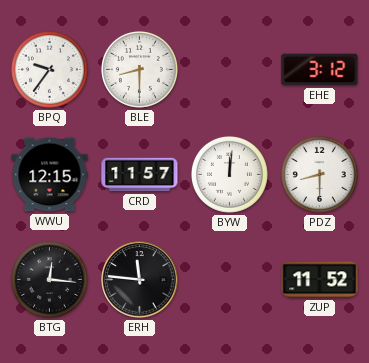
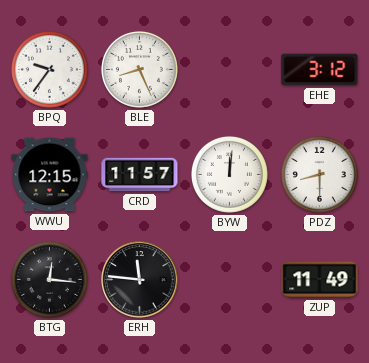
BLE: 8:30 -> 8:26 (139, 69)
ZUP: 11:52 -> 11:49 (320, 280)
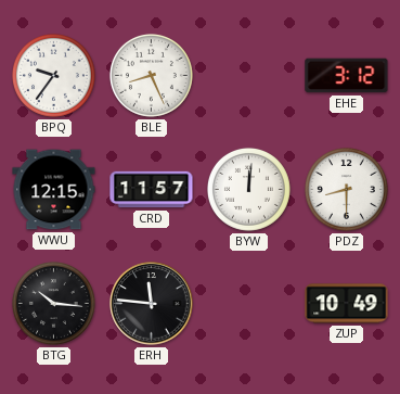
BTG: 12:16 -> 10:16 (53, 303)
ZUP: 11:49 -> 10:49 (347, 304)
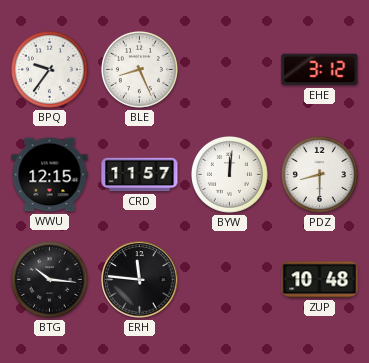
ZUP: 10:49 -> 10:48 (320, 280)
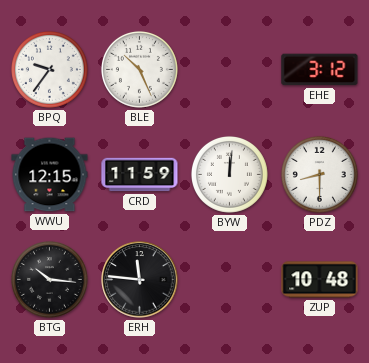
BLE: 8:26 -> 10:26 (139, 69)
CRD: 11:57 -> 11:59 (140, 175)
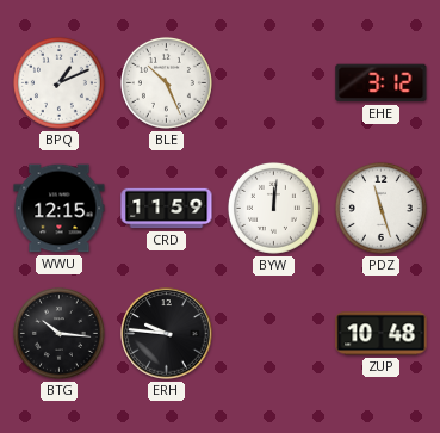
BPQ: 9:36 -> 1:11 (58, 82)
PDZ: 8:30 -> 11:27 (380, 208)
ERH: 11:46 -> 9:46 (167, 334)
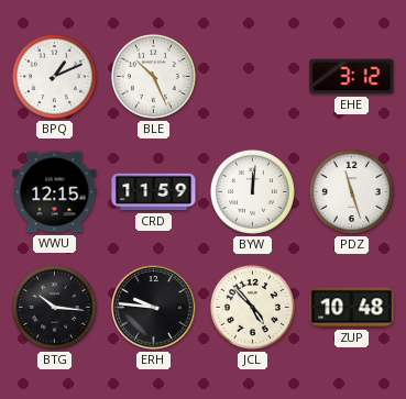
JCL: none -> 4:53 (252, 307)
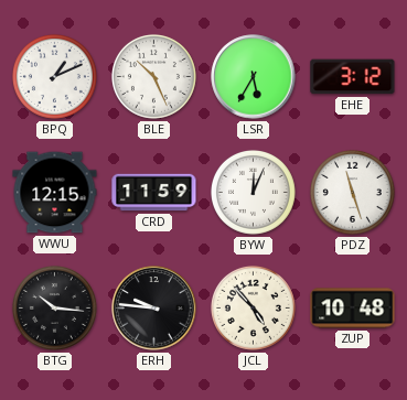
LSR: none -> 5:35 (254, 77)
BYW: 12:01 -> 12:04 (253, 192)
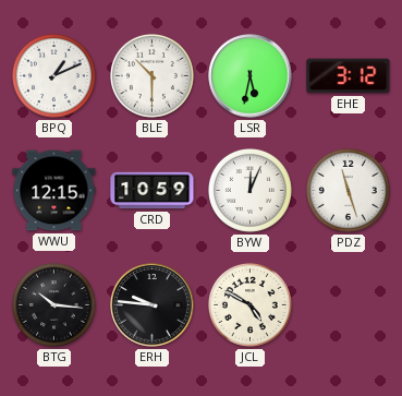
BLE: 10:26 -> 10:30 (151, 75)
LSR: 5:35 -> 5:32 (251, 76)
CRD: 11:59 -> 10:59 (153, 191)
JCL: 4:53 -> 4:50 (249, 304)
ZUP: 10:48 -> none (353, 309)
